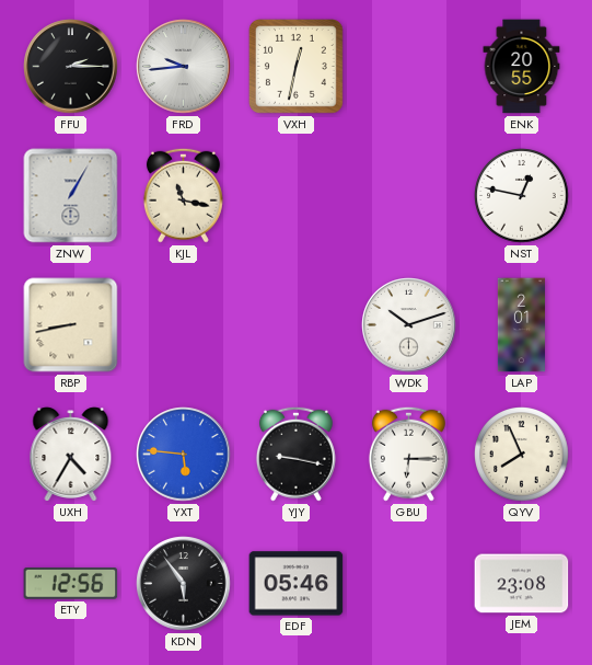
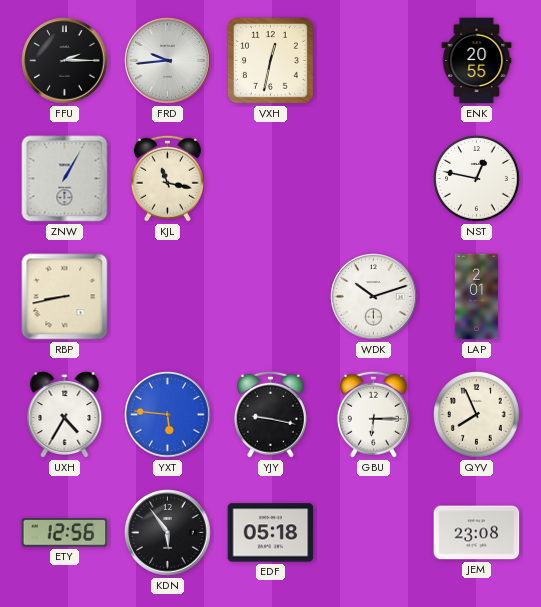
EDF: 05:46 -> 05:18 (271, 533)
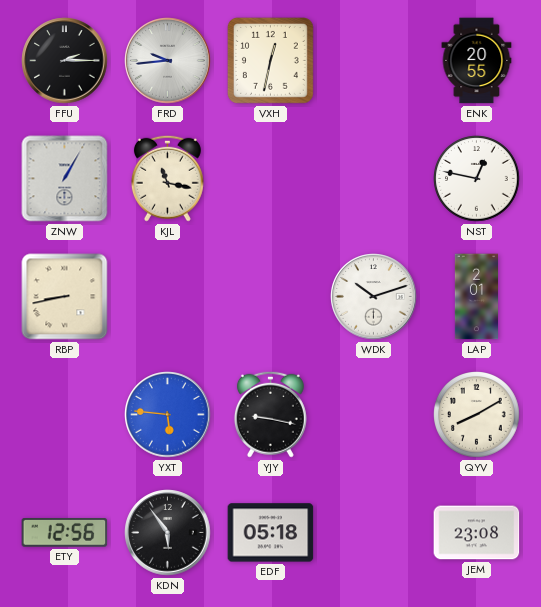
UXH: 4:35 -> none (65, 415)
GBU: 6:15 -> none (373, 414)
QYV: 7:56 -> 8:10 (477, 415)
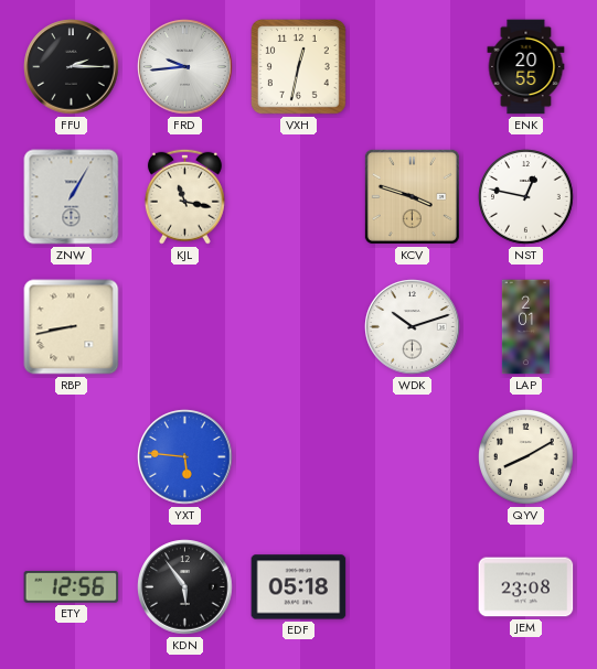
KCV: none -> 3:48 (412, 196)
YJY: 9:17 -> none (270, 414)
